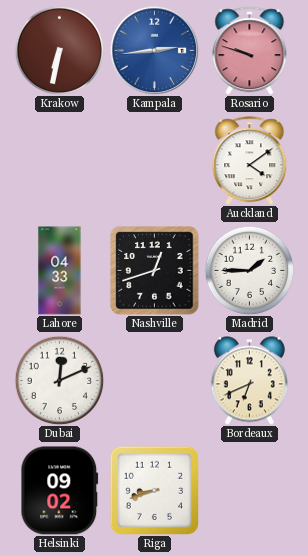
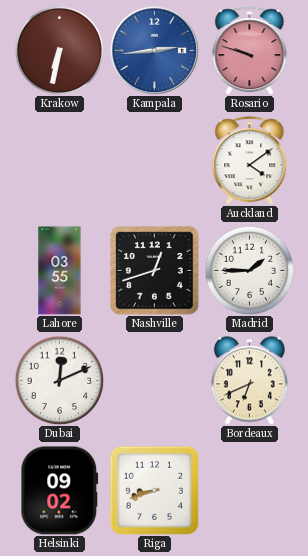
Lahore: 04:33 -> 03:55 (60, 271)
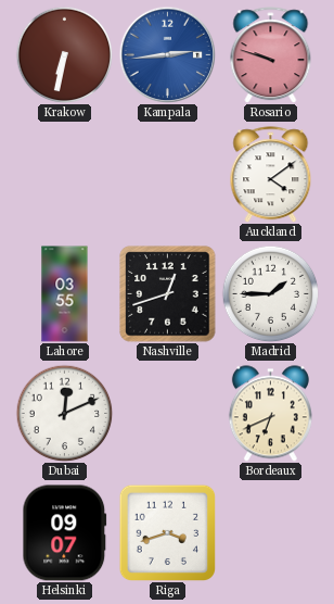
Helsinki: 09:02 -> 09:07 (65, 533)
Riga: 8:42 -> 3:42 (167, 532)
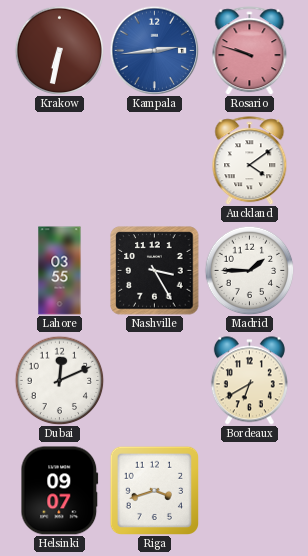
Nashville: 12:42 -> 3:25 (155, 271)
Bordeaux: 6:41 -> 6:40 (249, 381)
